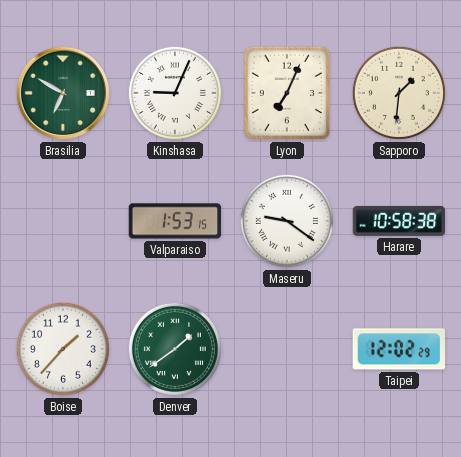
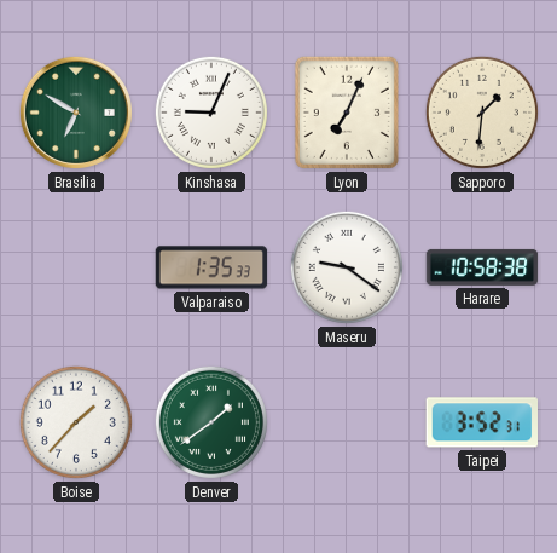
Valparaiso: 1:53 -> 1:35 (211, 267)
Taipei: 12:02 -> 3:52 (482, 422)
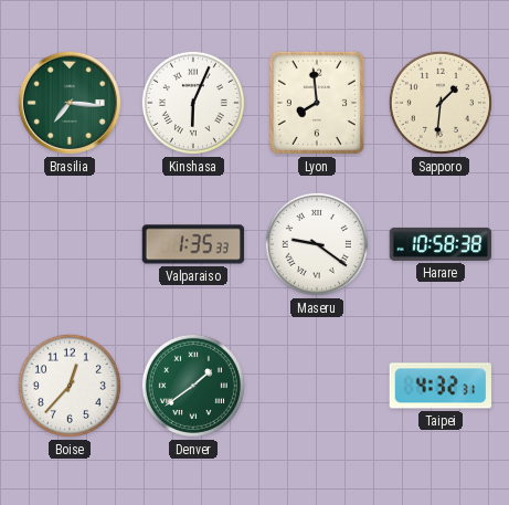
Brasilia: 6:50 -> 7:16 (70, 103)
Kinshasa: 9:04 -> 6:04 (193, 103)
Lyon: 7:04 -> 7:59 (317, 103)
Boise: 1:37 -> 12:37 (70, 386)
Taipei: 3:52 -> 4:32 (441, 386)
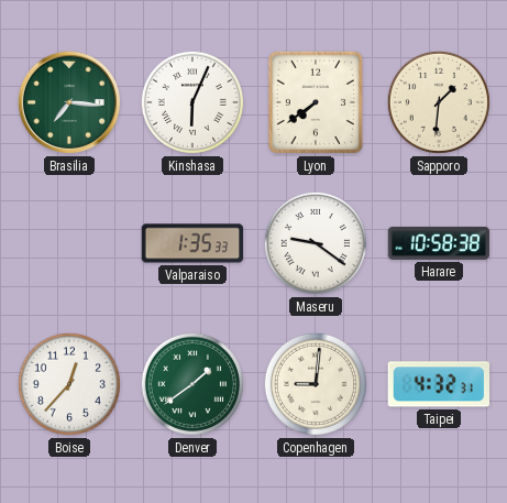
Lyon: 7:59 -> 7:39 (316, 102)
Copenhagen: none -> 9:01 (316, 384)
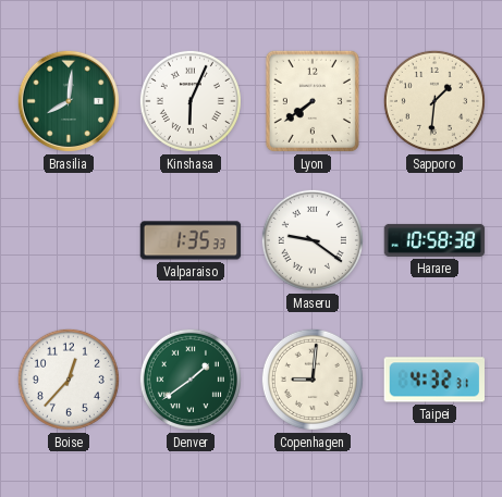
Brasilia: 7:16 -> 8:01 (69, 101)
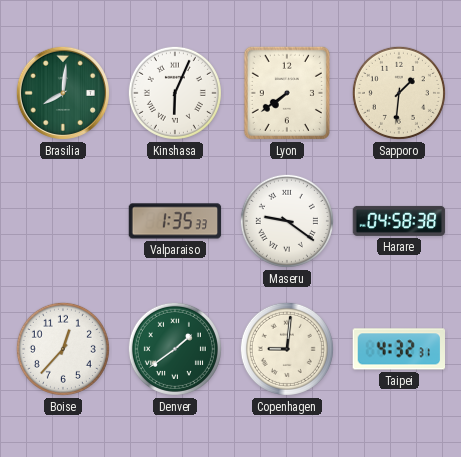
Harare: 10:58 -> 04:58 (399, 221)
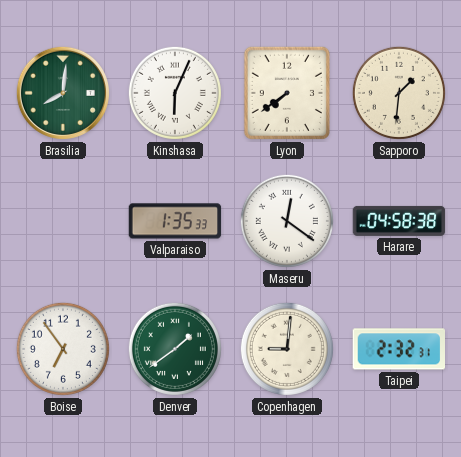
Maseru: 9:21 -> 12:21 (287, 221)
Boise: 12:37 -> 6:54 (63, 349)
Taipei: 4:32 -> 2:32 (399, 349)
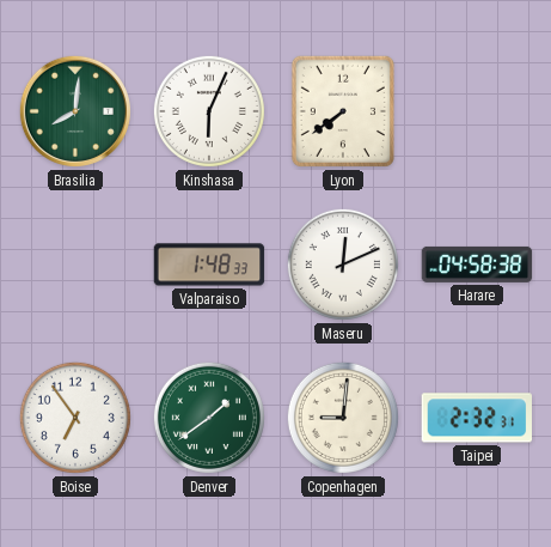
Sapporo: 1:31 -> none (399, 93)
Valparaiso: 1:35 -> 1:48 (209, 265)
Maseru: 12:21 -> 12:11 (343, 265)
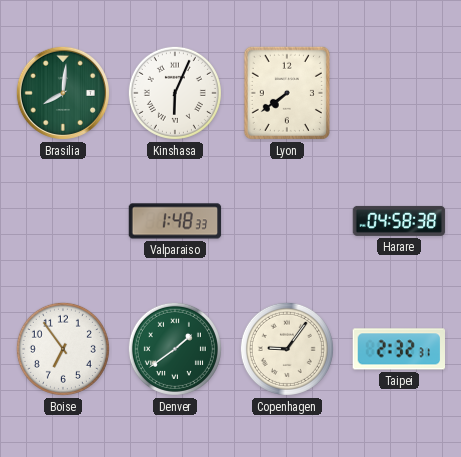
Maseru: 12:11 -> none (343, 265)
Copenhagen: 9:01 -> 9:06 (287, 349)
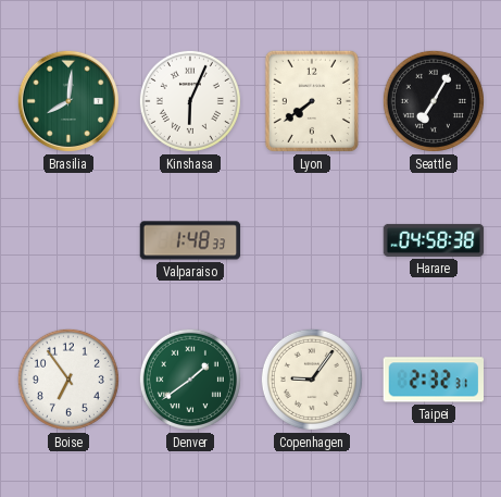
Seattle: none -> 7:05 (434, 101)
